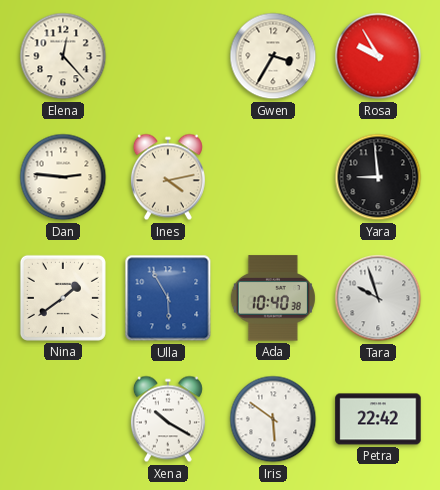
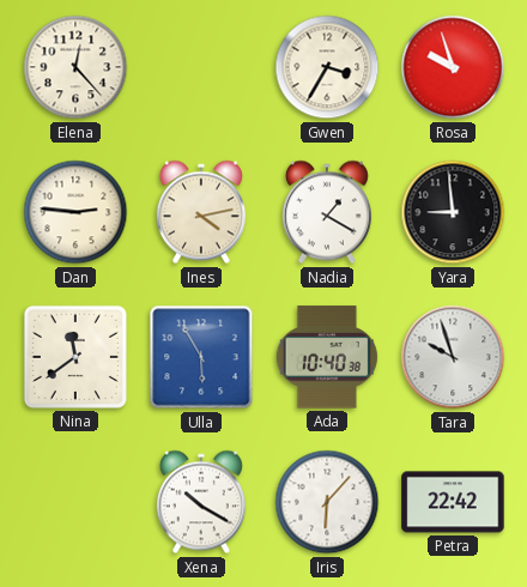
Rosa: 9:55 -> 9:57 (453, 67)
Nadia: none -> 1:20 (327, 212)
Nina: 1:39 -> 11:39 (75, 357)
Iris: 5:51 -> 6:07 (327, 502)
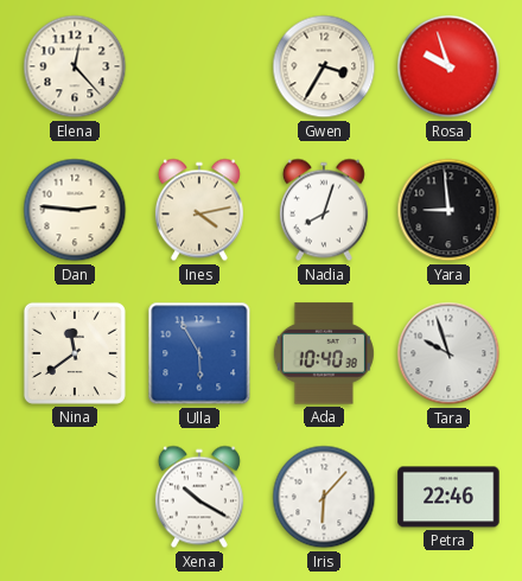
Nadia: 1:20 -> 8:03 (324, 210)
Petra: 22:42 -> 22:46 (448, 497)
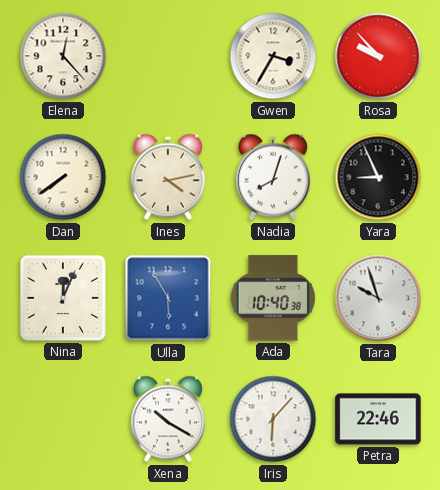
Rosa: 9:57 -> 9:53 (378, 56)
Dan: 2:46 -> 7:39 (63, 177)
Yara: 8:59 -> 8:56 (378, 177)
Nina: 11:39 -> 12:04 (63, 298)
